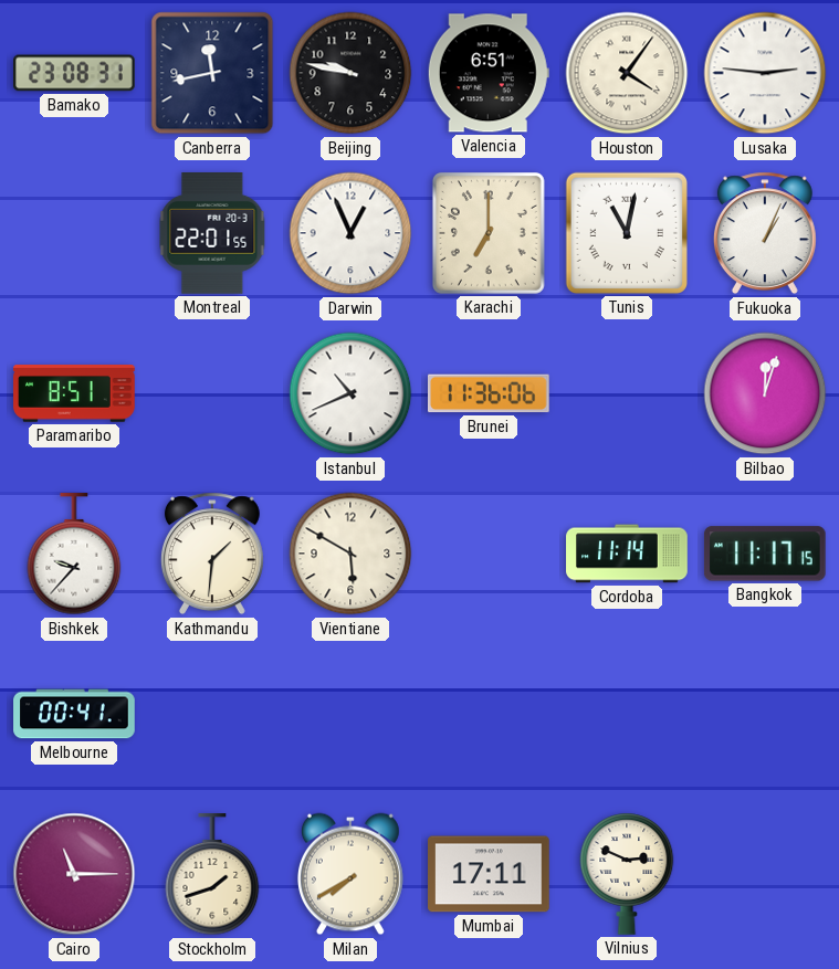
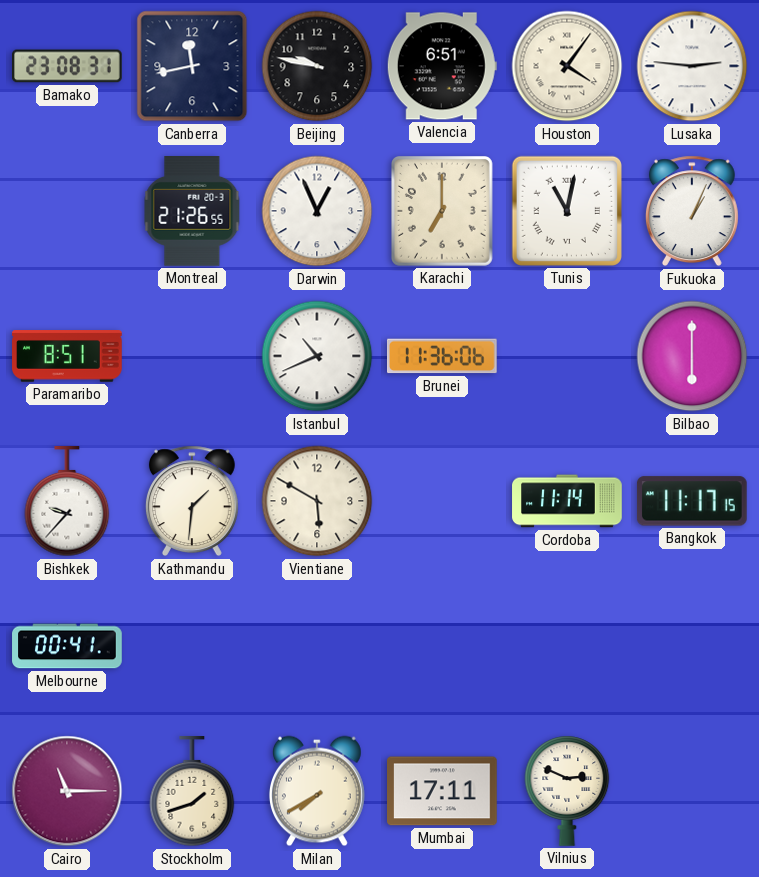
Montreal: 22:01 -> 21:26 (192, 212)
Bilbao: 12:03 -> 6:00 (692, 356)
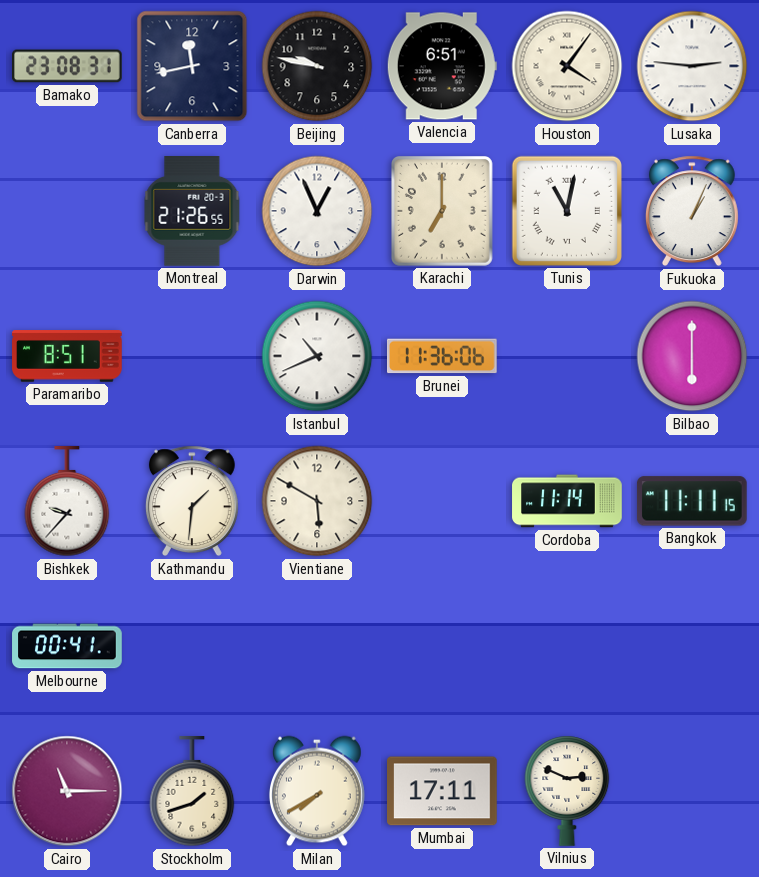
Bangkok: 11:17 -> 11:11 (692, 501)
